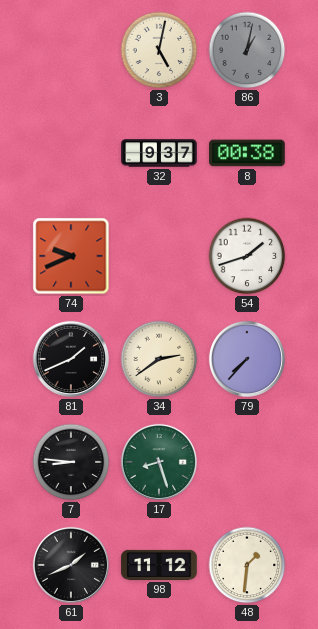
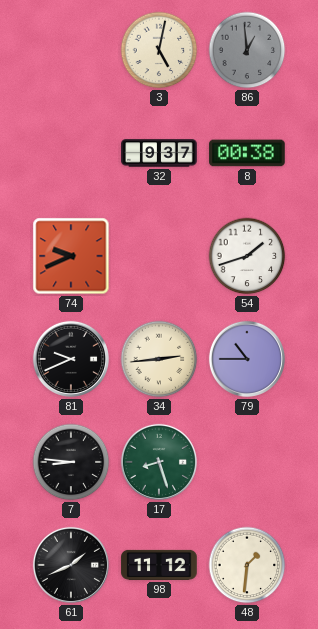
86: 1:02 -> 12:59 (247, 50)
81: 1:41 -> 9:41 (71, 359)
34: 2:39 -> 2:44 (159, 359)
79: 7:37 -> 10:45 (247, 359)
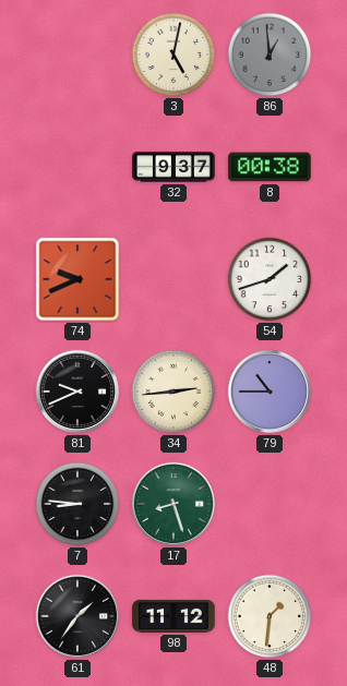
61: 1:41 -> 1:36 (77, 616)
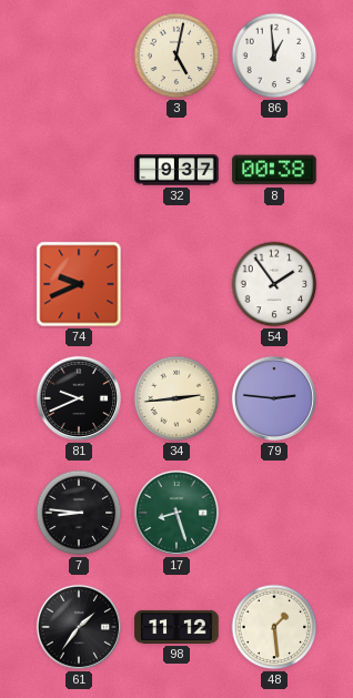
86 dial: grey -> white (274, 55)
54: 1:42 -> 1:54 (274, 284)
79: 10:45 -> 2:46 (274, 398)
48: 1:31 -> 1:29 (274, 627)
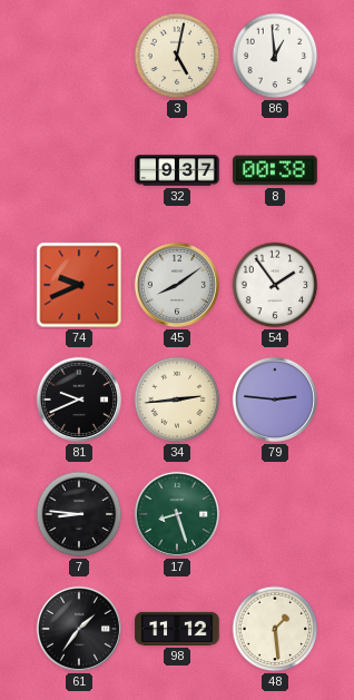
45: none -> 8:09 (177, 285)
